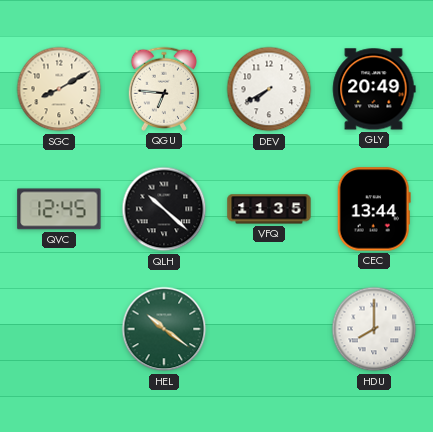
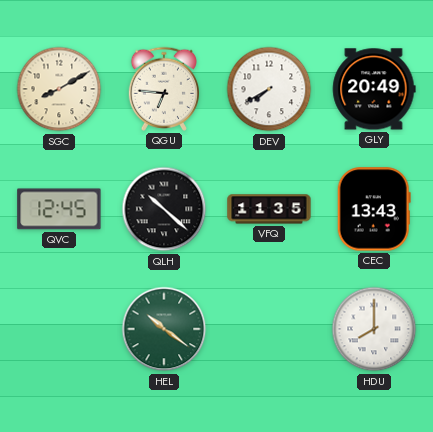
CEC: 13:44 -> 13:43 (374, 209)
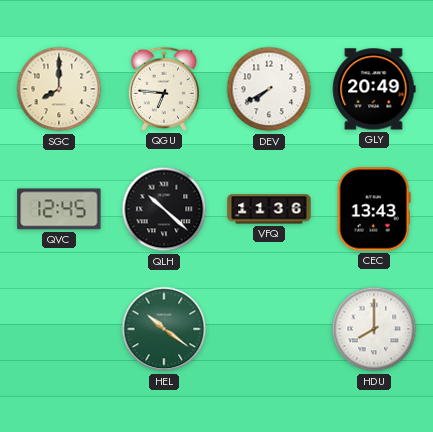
SGC: 8:10 -> 8:00 (59, 89)
VFQ: 11:35 -> 11:36 (269, 209)
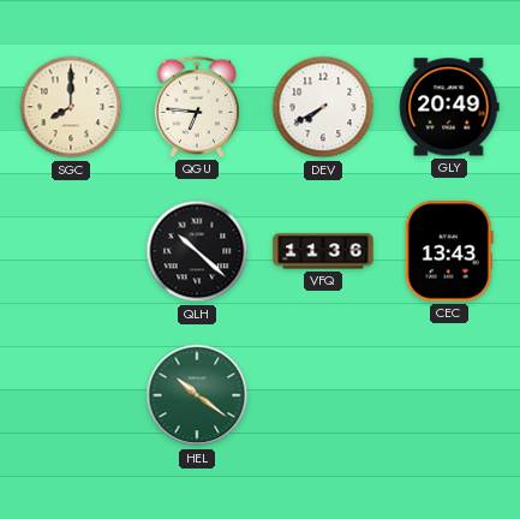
QVC: 12:45 -> none (59, 209)
HDU: 8:00 -> none (374, 329)
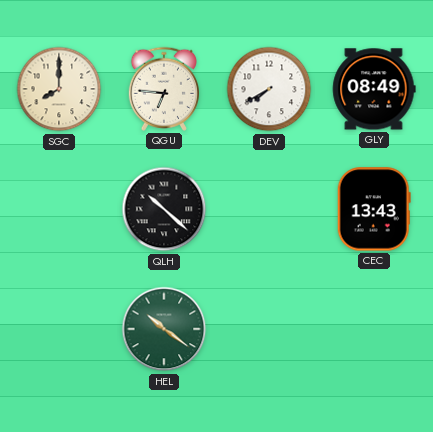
GLY: 20:49 -> 08:49 (374, 89)
VFQ: 11:36 -> none (323, 251)
